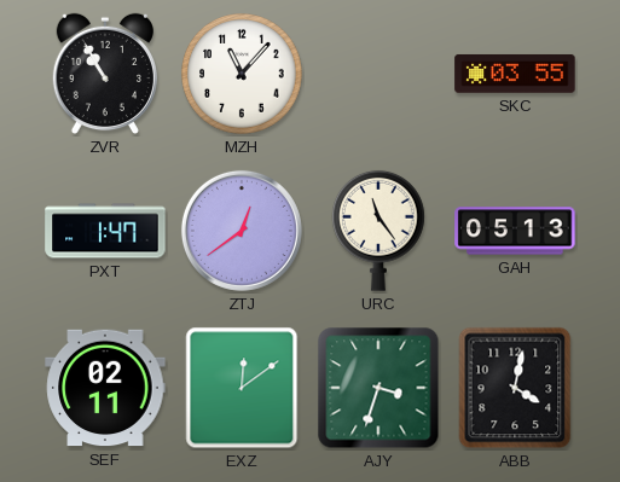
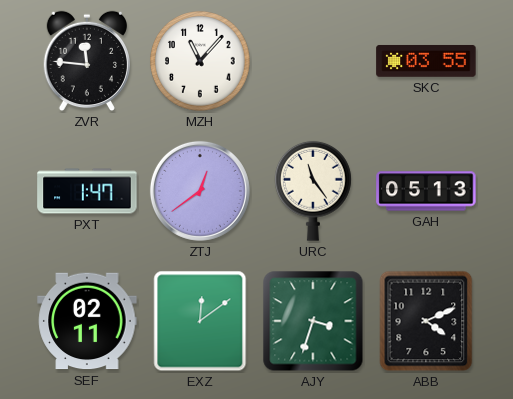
ZVR: 10:55 -> 11:46 (86, 61)
ABB: 4:02 -> 4:11 (426, 321)
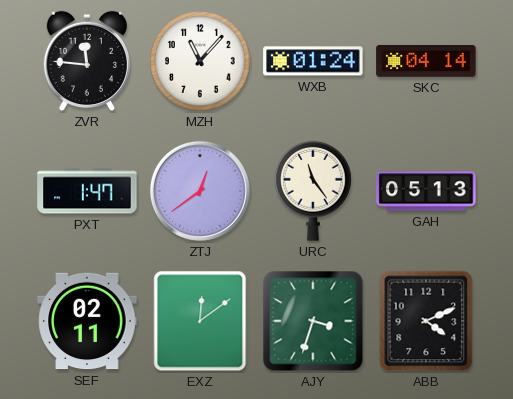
WXB: none -> 01:24 (313, 61)
SKC: 03:55 -> 04:14 (426, 61)
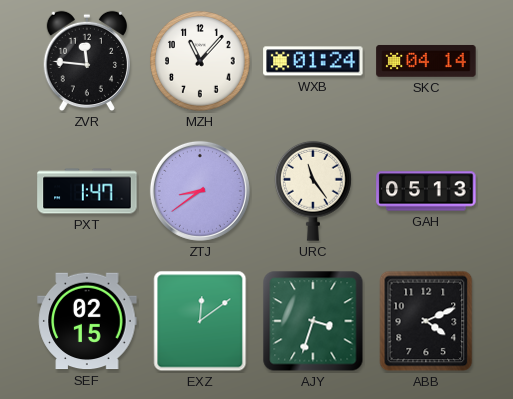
ZTJ: 12:39 -> 8:39 (200, 191)
SEF: 02:11 -> 02:15 (87, 321)
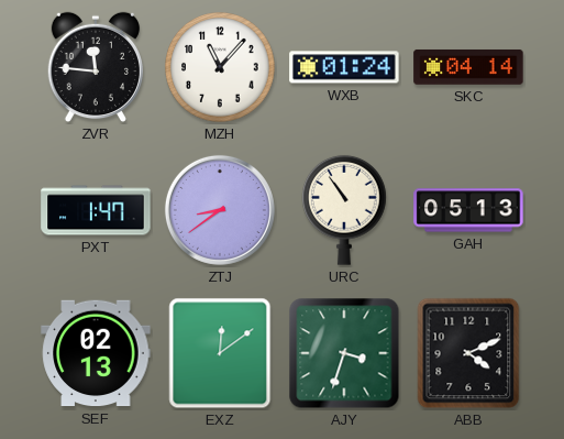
URC: 11:24 -> 10:54 (345, 210)
SEF: 02:15 -> 02:13 (96, 353)
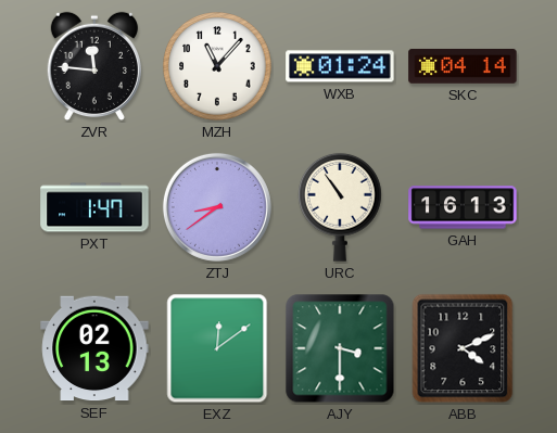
GAH: 05:13 -> 16:13 (463, 207)
AJY: 3:33 -> 3:30 (340, 348)
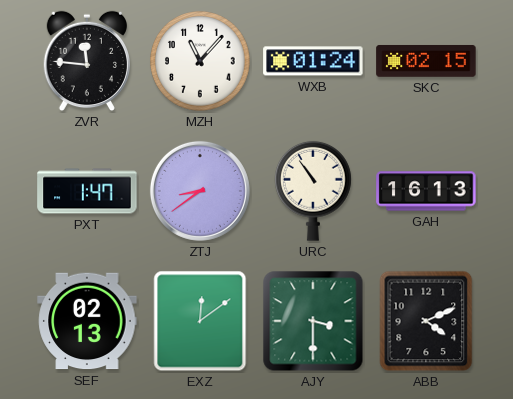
SKC: 04:14 -> 02:15 (426, 61)
